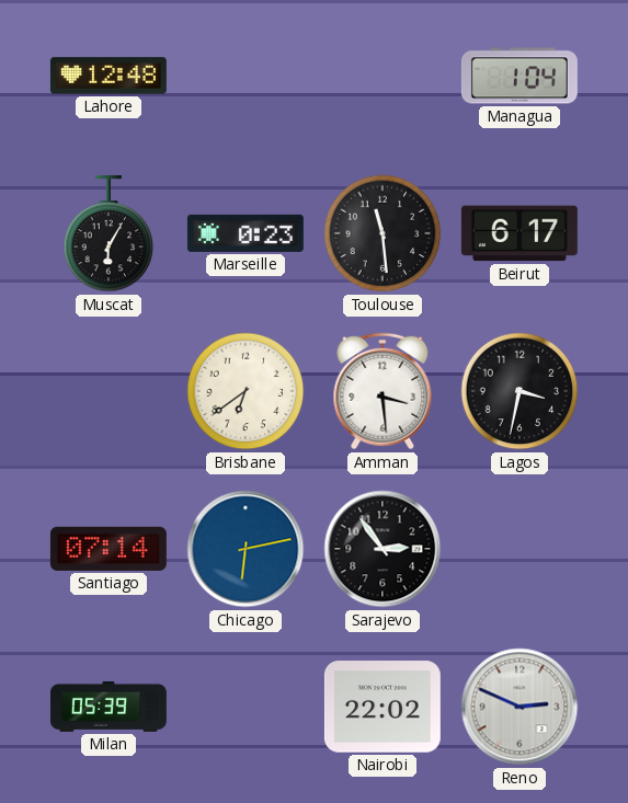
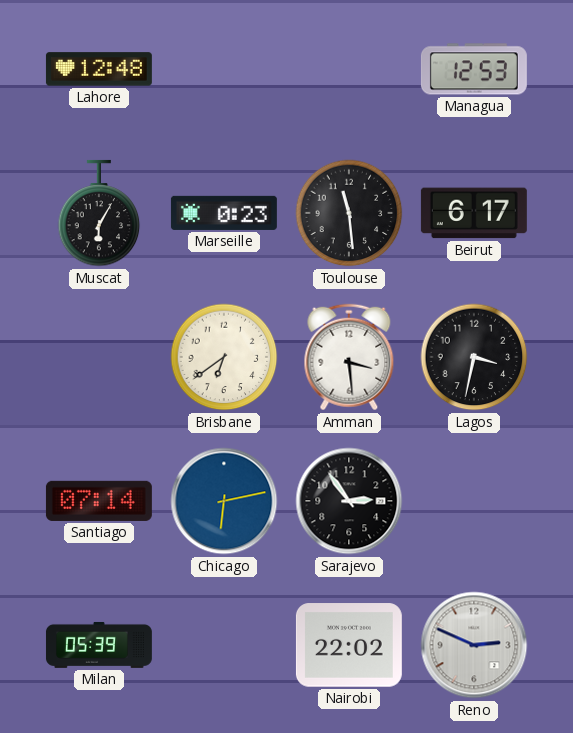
Managua: 1:04 -> 12:53 (474, 69)
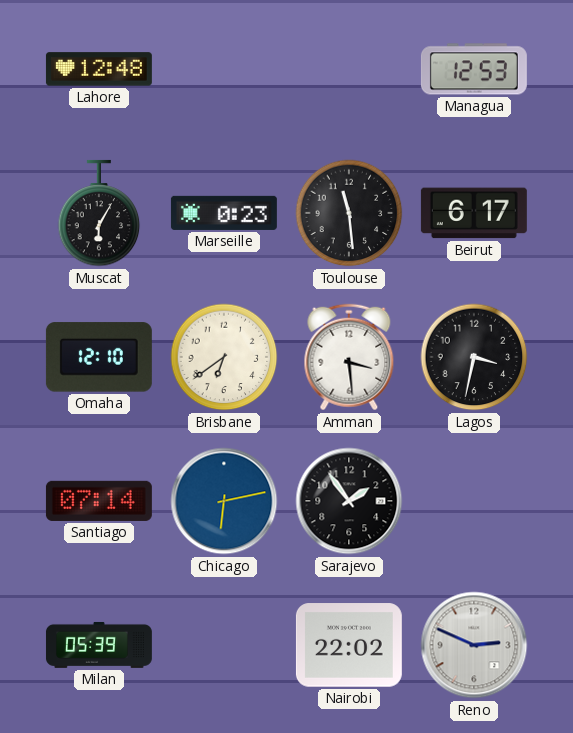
Omaha: none -> 12:10 (99, 357)
Sarajevo: 2:54 -> 1:54 (349, 501)
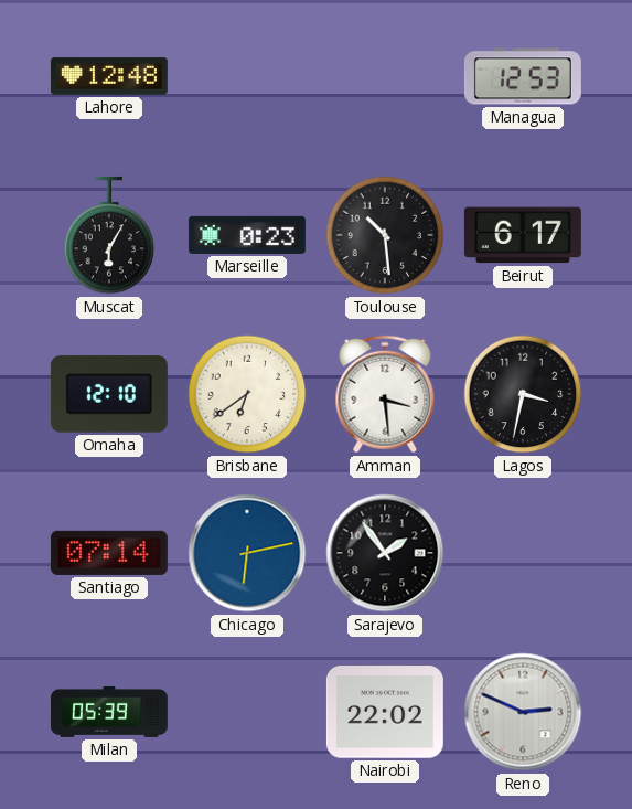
Toulouse: 11:29 -> 10:29 (385, 235)
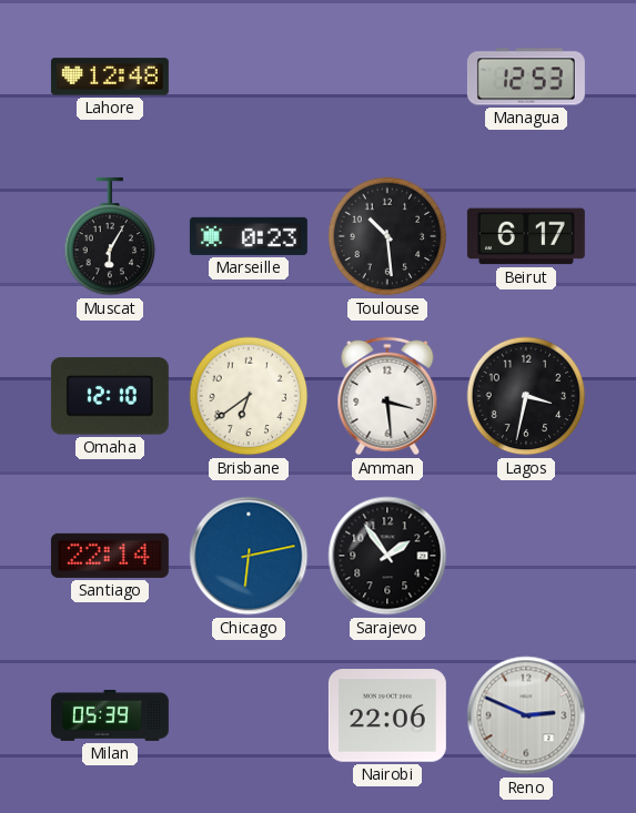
Santiago: 07:14 -> 22:14 (110, 556)
Nairobi: 22:02 -> 22:06 (387, 715)
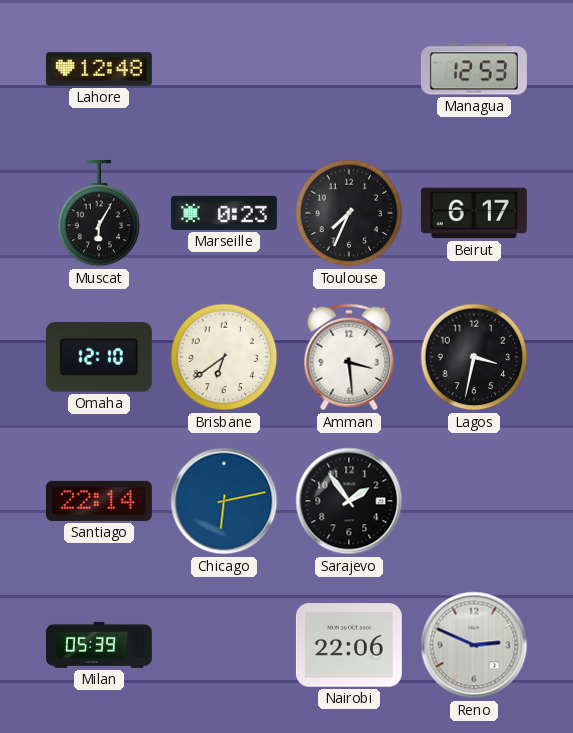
Toulouse: 10:29 -> 7:34 (349, 213)
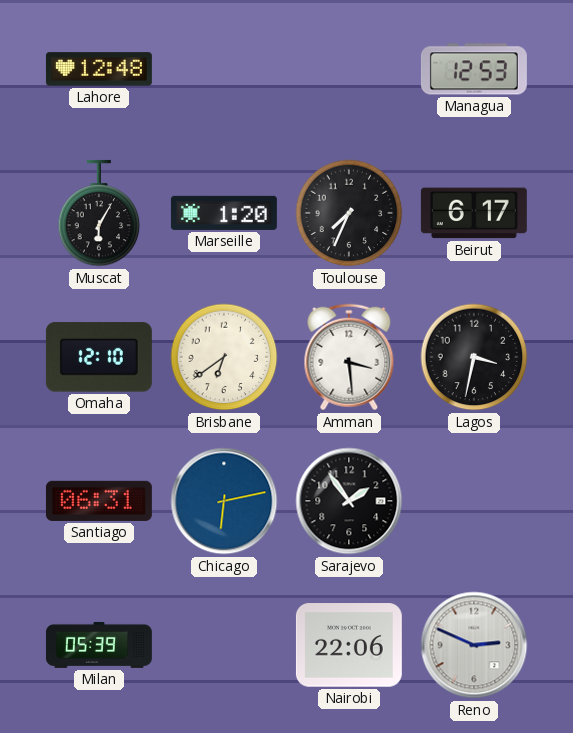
Marseille: 0:23 -> 1:20 (224, 213)
Santiago: 22:14 -> 06:31 (99, 501)
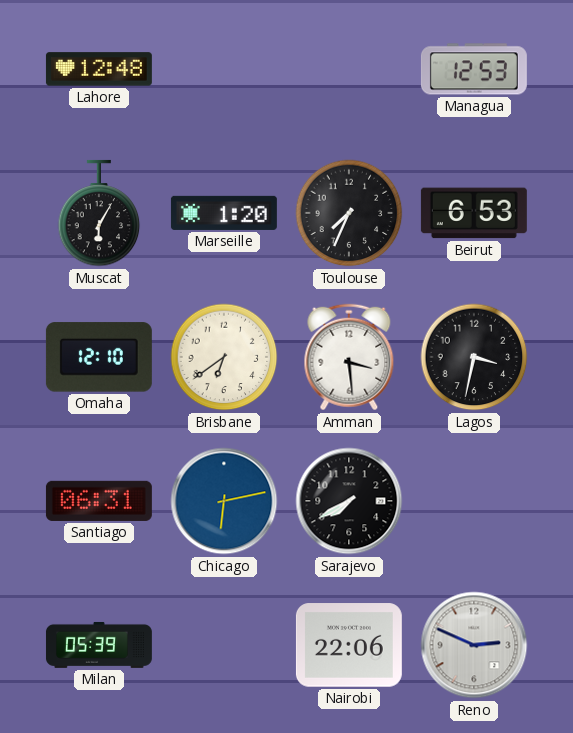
Beirut: 6:17 -> 6:53 (474, 213)
Sarajevo: 1:54 -> 7:40 (349, 501)
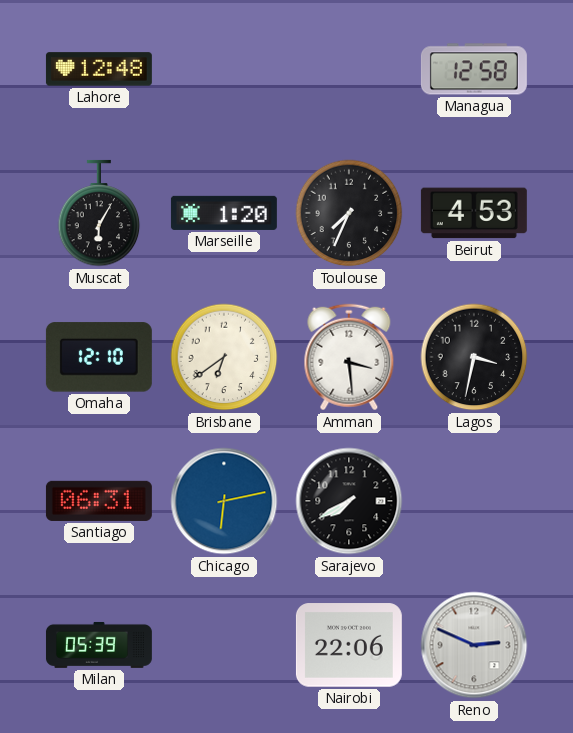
Managua: 12:53 -> 12:58 (474, 69)
Beirut: 6:53 -> 4:53 (474, 213)
